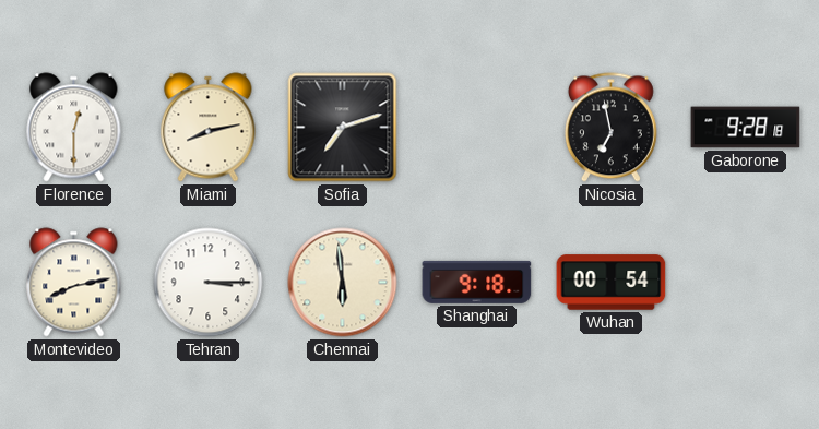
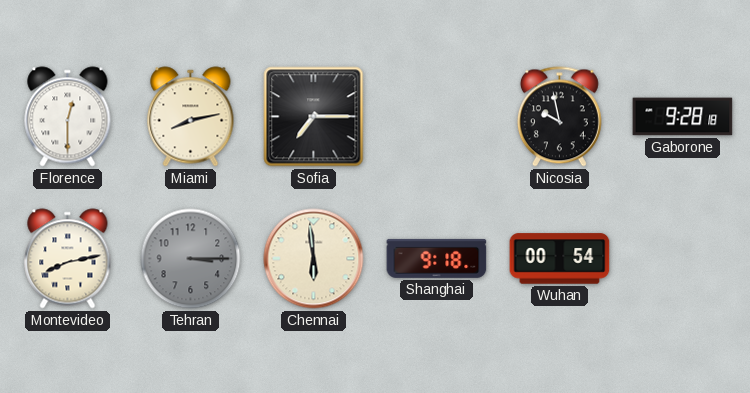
Sofia: 7:12 -> 7:15 (314, 117)
Nicosia: 6:58 -> 9:58 (559, 117)
Tehran dial: white -> grey (191, 259)
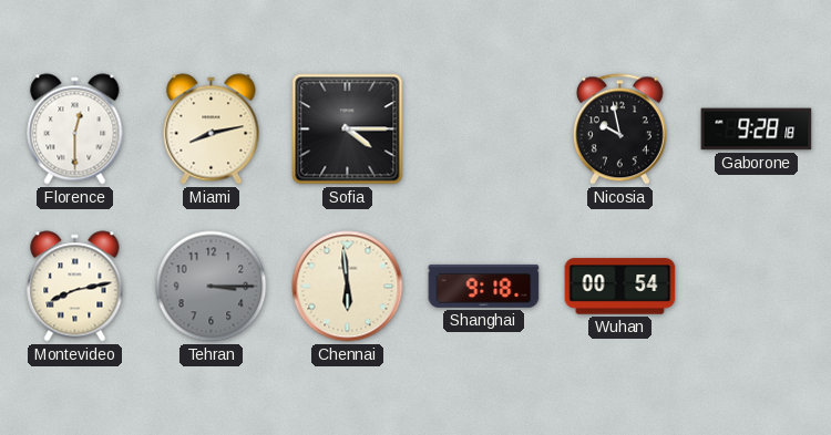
Sofia: 7:15 -> 4:15 (348, 130)
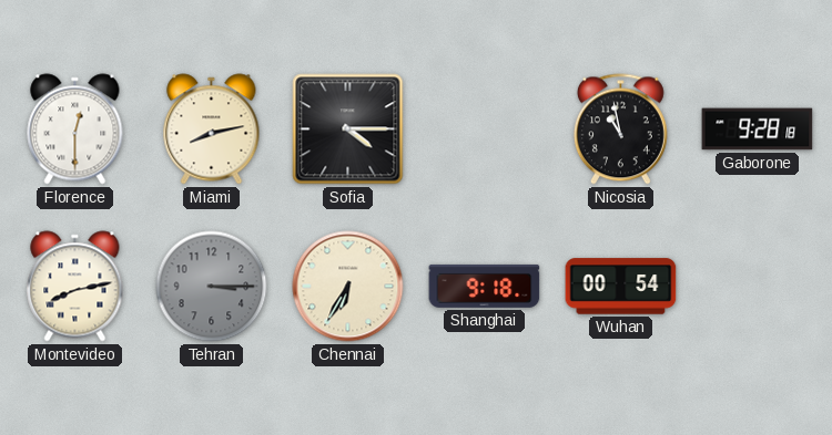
Nicosia: 9:58 -> 10:58 (620, 130)
Chennai: 5:59 -> 6:35 (348, 287)
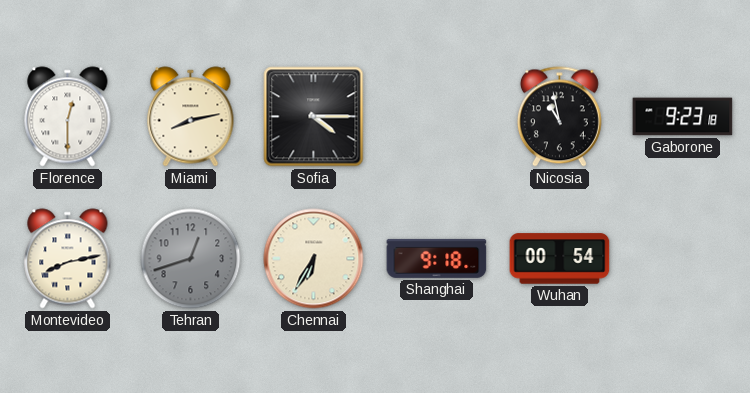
Gaborone: 9:28 -> 9:23 (683, 117)
Tehran: 3:15 -> 12:42 (191, 259)
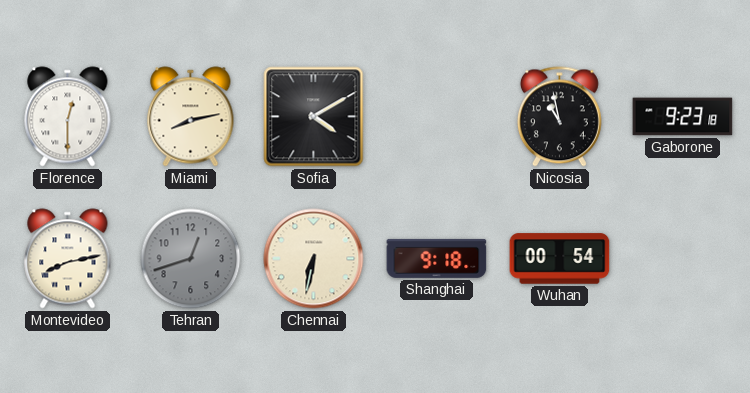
Sofia: 4:15 -> 4:10 (314, 117)
Chennai: 6:35 -> 6:32 (314, 259)
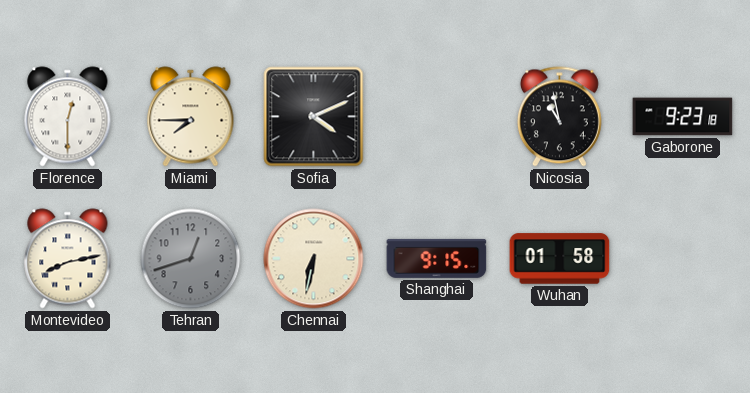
Miami: 8:13 -> 7:45 (191, 117)
Sofia: 4:10 -> 4:11 (314, 117)
Shanghai: 9:18 -> 9:15 (437, 258)
Wuhan: 00:54 -> 01:58 (560, 259)
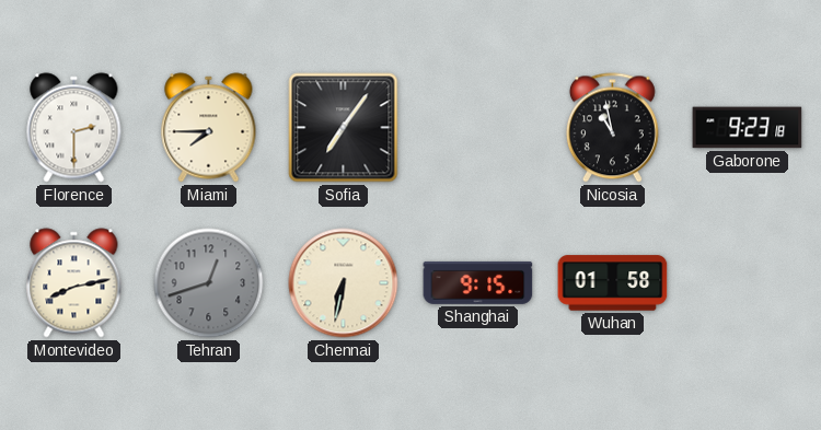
Florence: 12:30 -> 2:30 (74, 128)
Sofia: 4:11 -> 7:06 (344, 128)
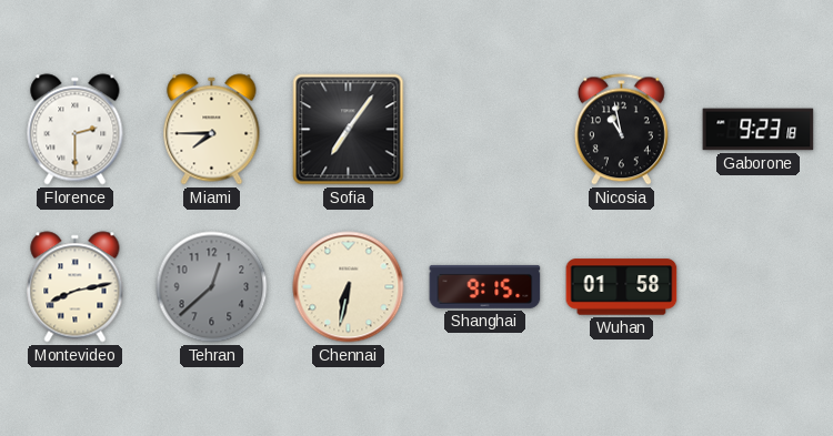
Tehran: 12:42 -> 12:38 (212, 287)
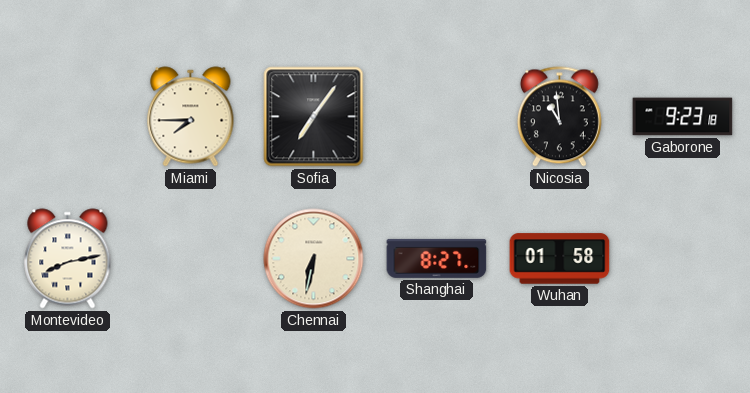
Florence: 2:30 -> none (76, 130)
Nicosia: 10:58 -> 10:59 (559, 117)
Tehran: 12:38 -> none (212, 287)
Shanghai: 9:15 -> 8:27 (437, 258)
